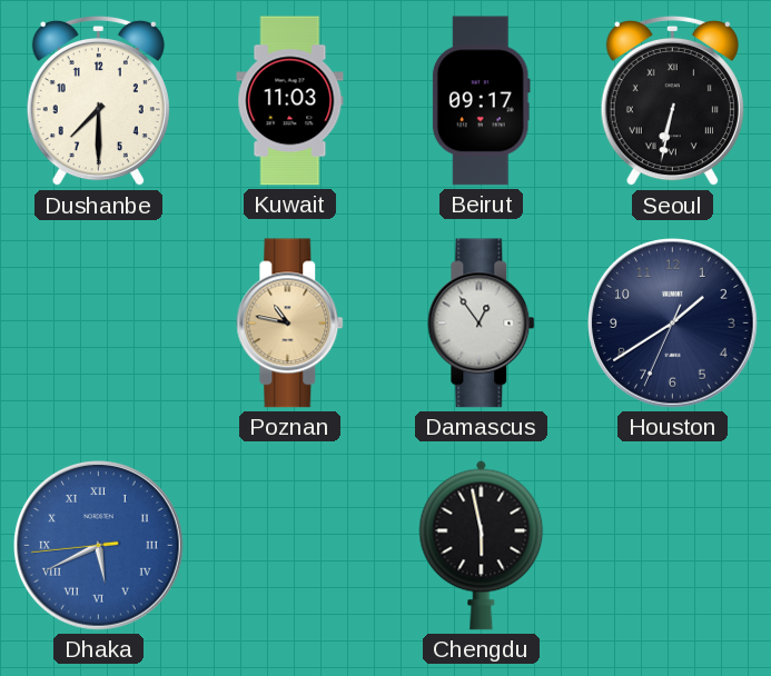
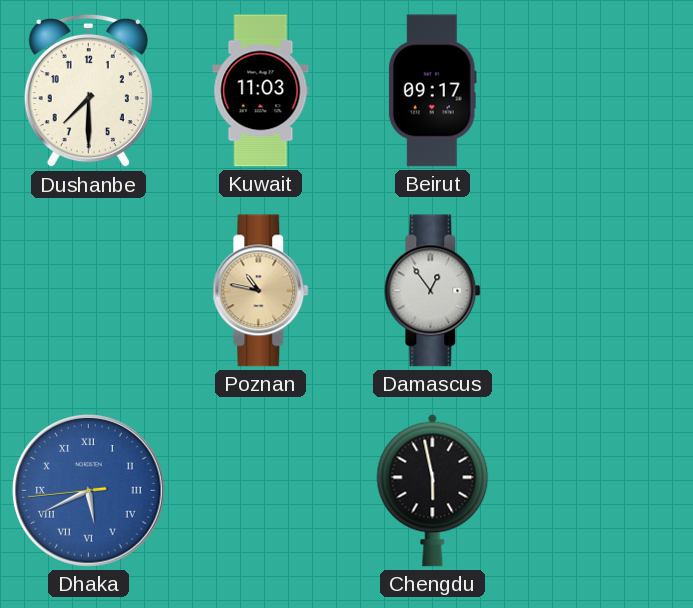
Seoul: 6:32 -> none (672, 101)
Houston: 1:39 -> none (673, 324)
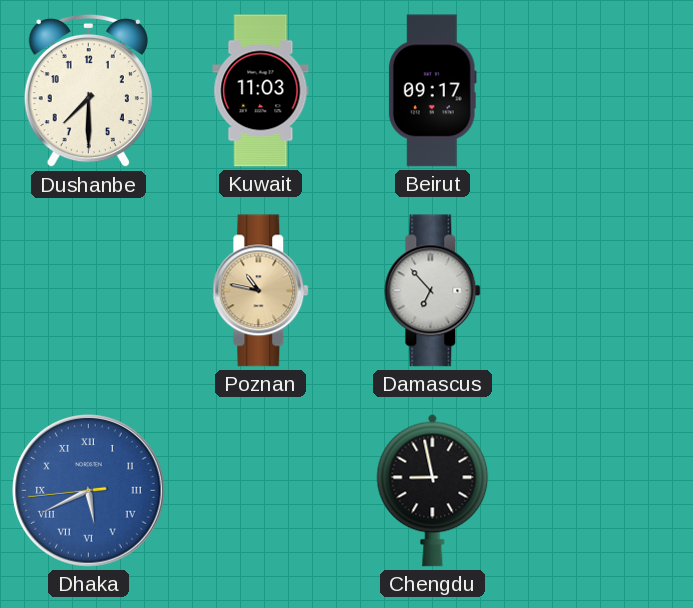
Damascus: 12:54 -> 6:53 (433, 291)
Chengdu: 5:58 -> 8:58 (433, 490)
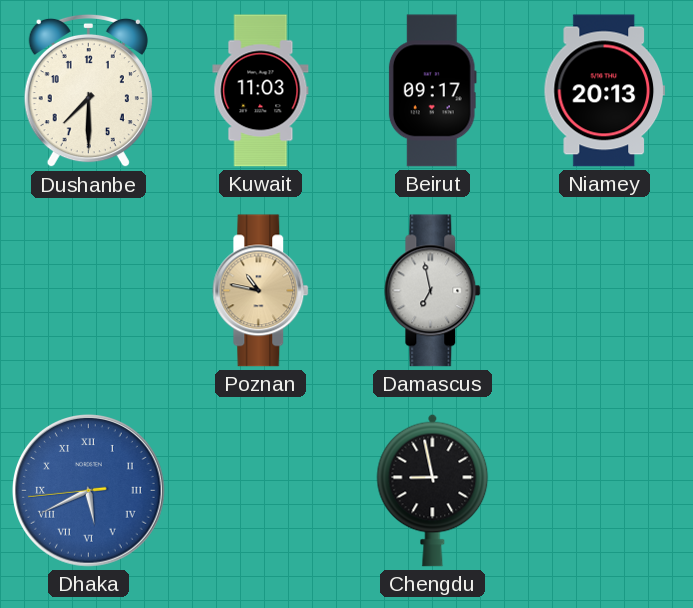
Niamey: none -> 20:13 (604, 91)
Damascus: 6:53 -> 6:58 (433, 291)
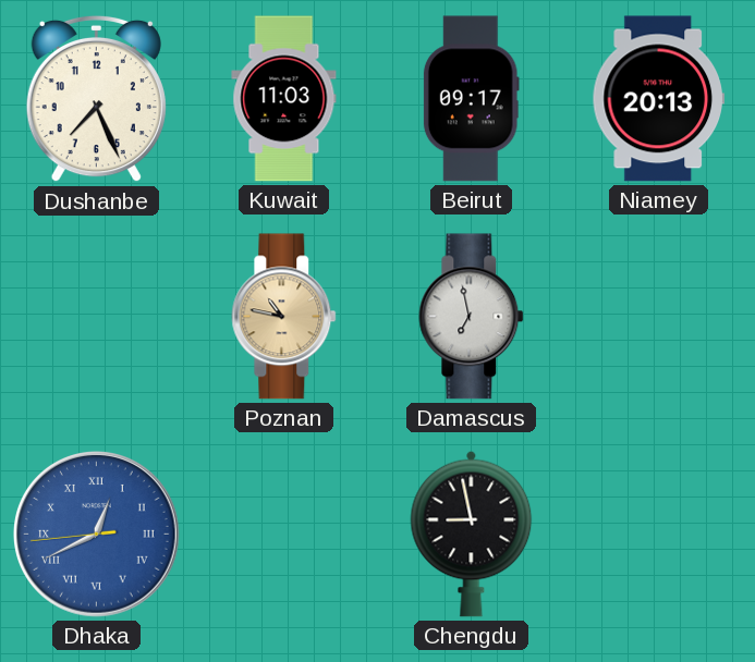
Dushanbe: 7:30 -> 7:26 (96, 99)
Dhaka: 5:40 -> 12:40 (97, 535)
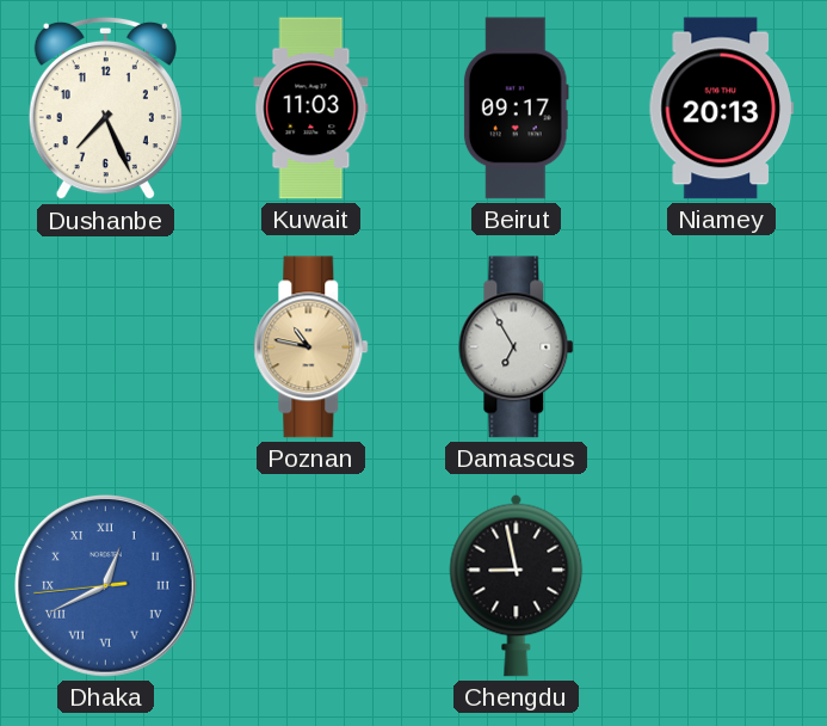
Damascus: 6:58 -> 6:55 (517, 347)
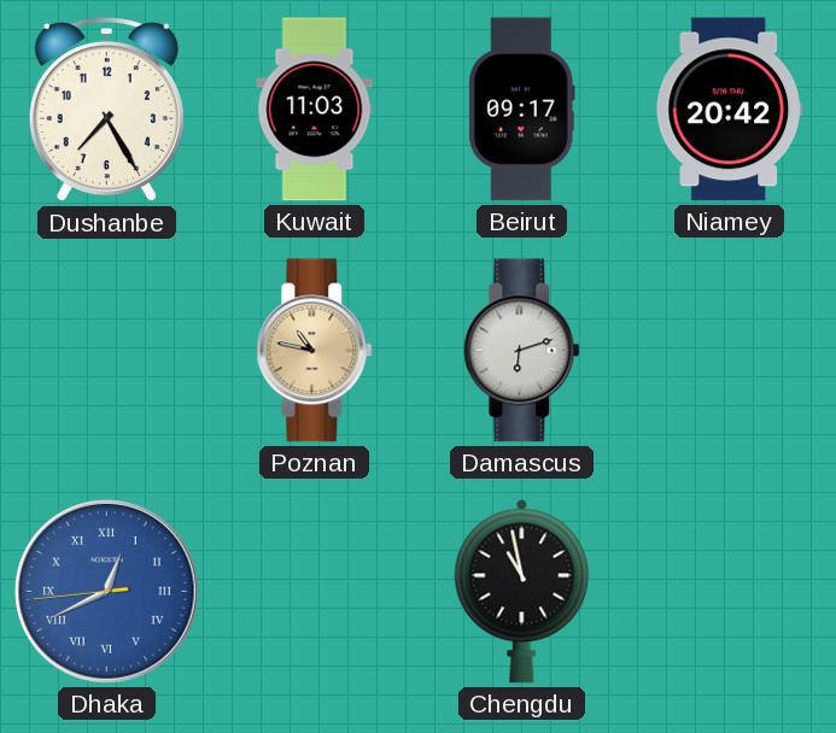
Dushanbe: 7:26 -> 7:25 (106, 110)
Niamey: 20:13 -> 20:42 (729, 110)
Damascus: 6:55 -> 6:12 (522, 351)
Chengdu: 8:58 -> 10:58 (522, 591)
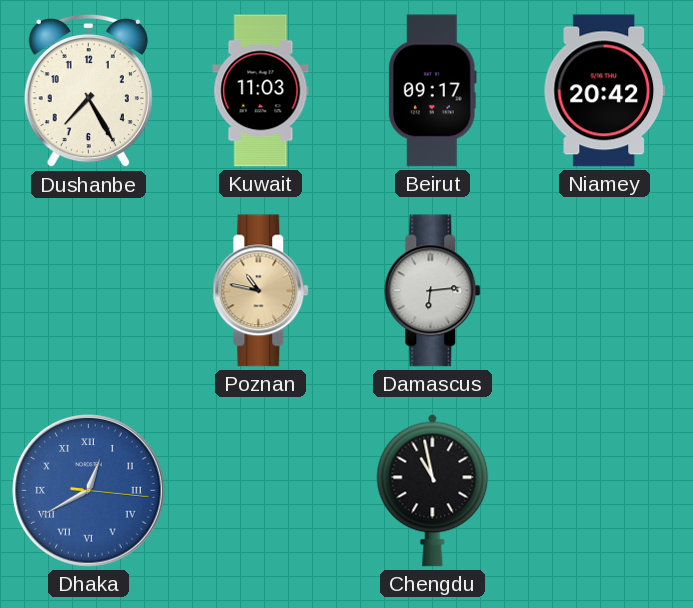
Damascus: 6:12 -> 6:14 (433, 291)
Dhaka: 12:40:44 -> 12:40:16 (89, 491)
